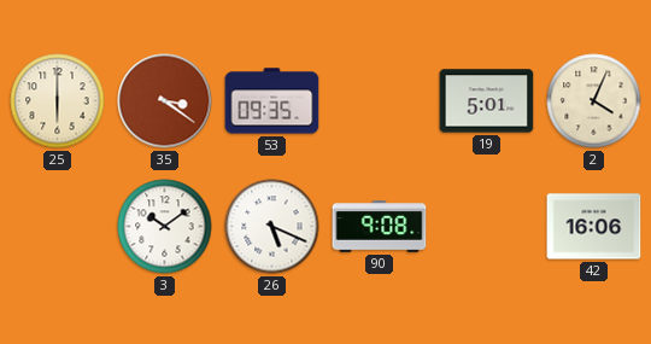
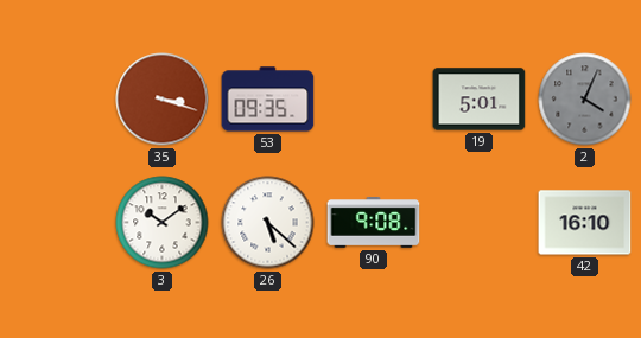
25: 6:00 -> none (58, 101)
35: 3:21 -> 3:18 (163, 100)
2 dial: cream -> grey (585, 100)
26: 5:19 -> 5:22 (268, 223)
42: 16:06 -> 16:10 (585, 223)
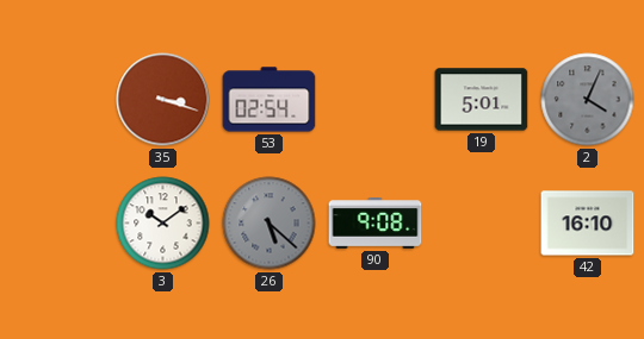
53: 09:35 -> 02:54 (270, 100)
26 dial: white -> grey (270, 224)
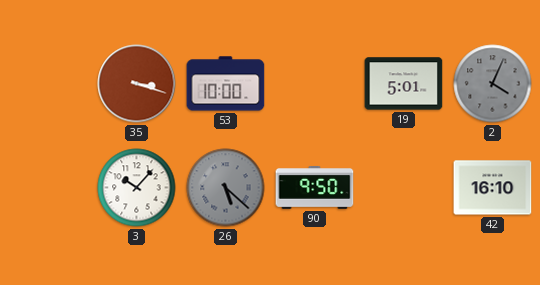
53: 02:54 -> 10:00 (226, 84)
3: 10:09 -> 10:07 (137, 188)
90: 9:08 -> 9:50 (315, 188)
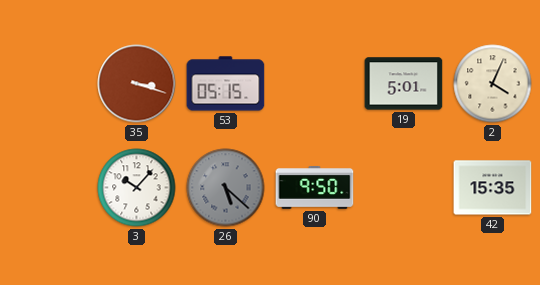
53: 10:00 -> 05:15 (226, 84)
2 dial: grey -> cream (493, 84)
42: 16:10 -> 15:35 (493, 188)
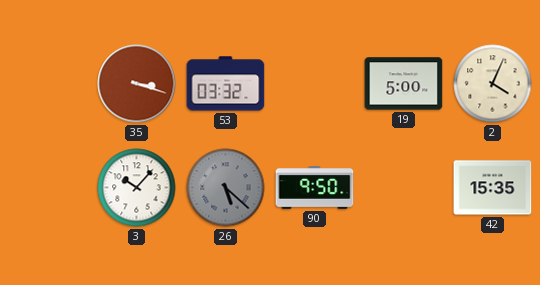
53: 05:15 -> 03:32 (226, 84)
19: 5:01 -> 5:00 (404, 84)
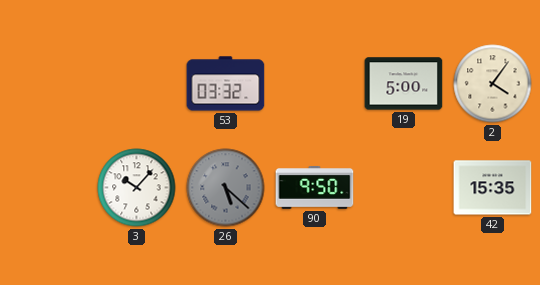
35: 3:18 -> none (137, 84)
2: 4:04 -> 4:06 (493, 84)
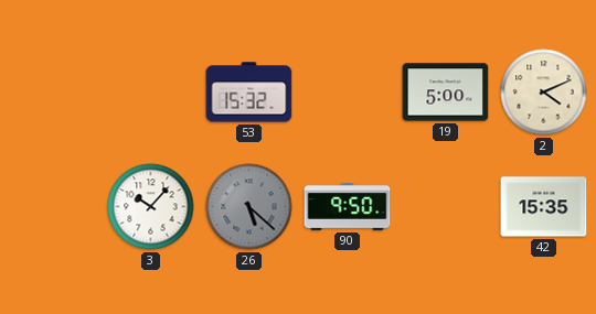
53: 03:32 -> 15:32 (249, 93)
2: 4:06 -> 4:11 (544, 93)
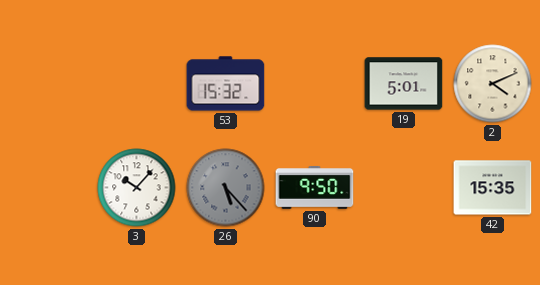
19: 5:00 -> 5:01 (404, 84)
26: 5:22 -> 5:23 (226, 188)
